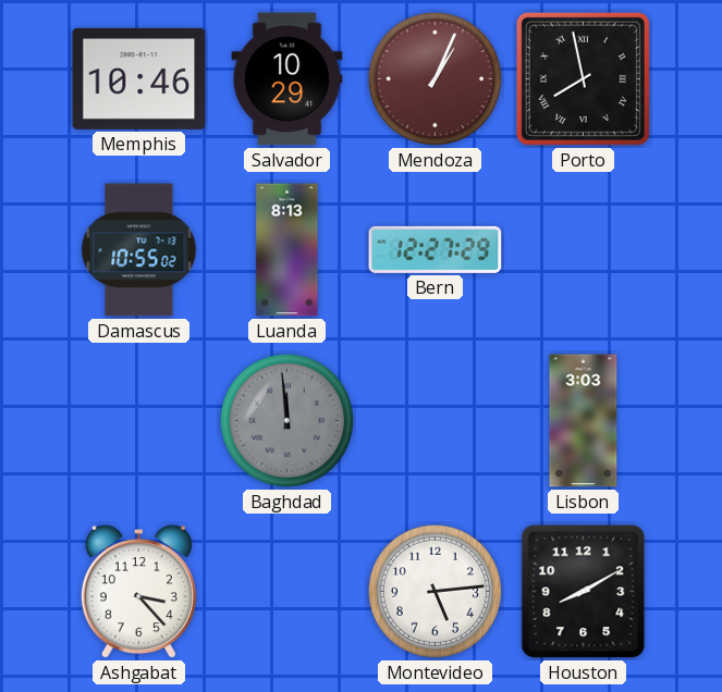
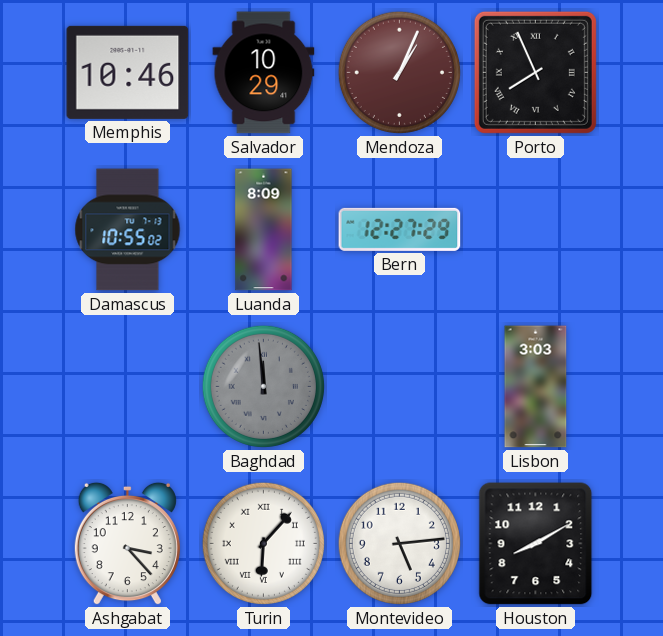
Porto: 7:58 -> 7:56 (535, 72)
Luanda: 8:13 -> 8:09 (264, 230)
Turin: none -> 6:07 (263, 543)
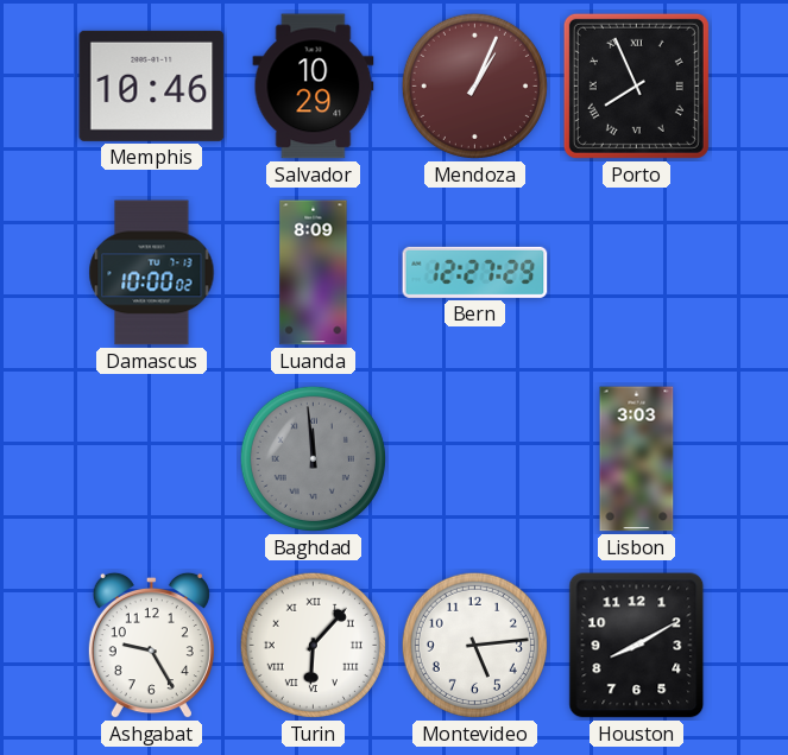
Damascus: 10:55 -> 10:00 (152, 273)
Ashgabat: 3:23 -> 9:25 (151, 646)
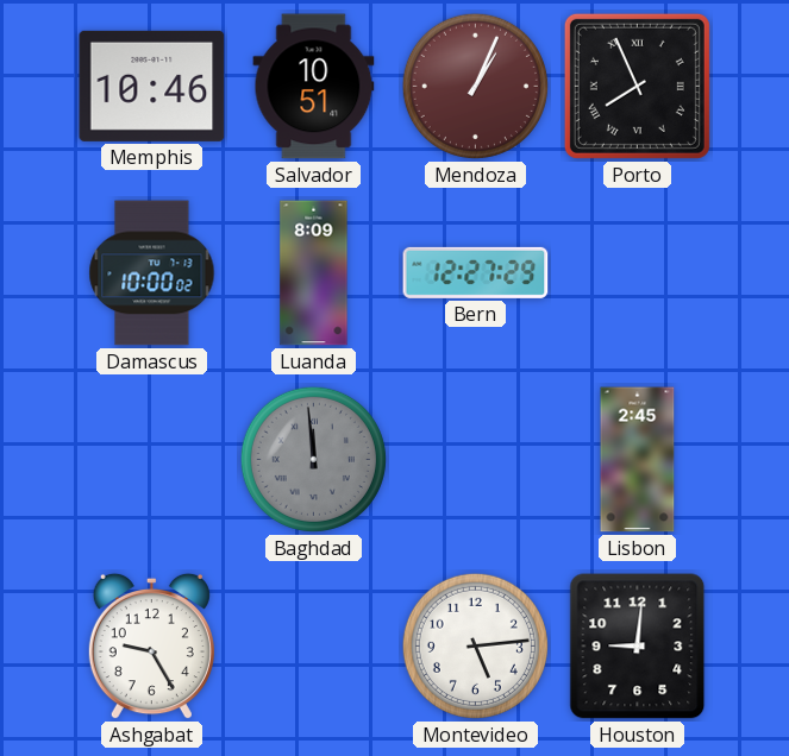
Salvador: 10:29 -> 10:51 (314, 87)
Lisbon: 3:03 -> 2:45 (638, 460)
Turin: 6:07 -> none (313, 645)
Houston: 8:10 -> 9:01 (638, 647)
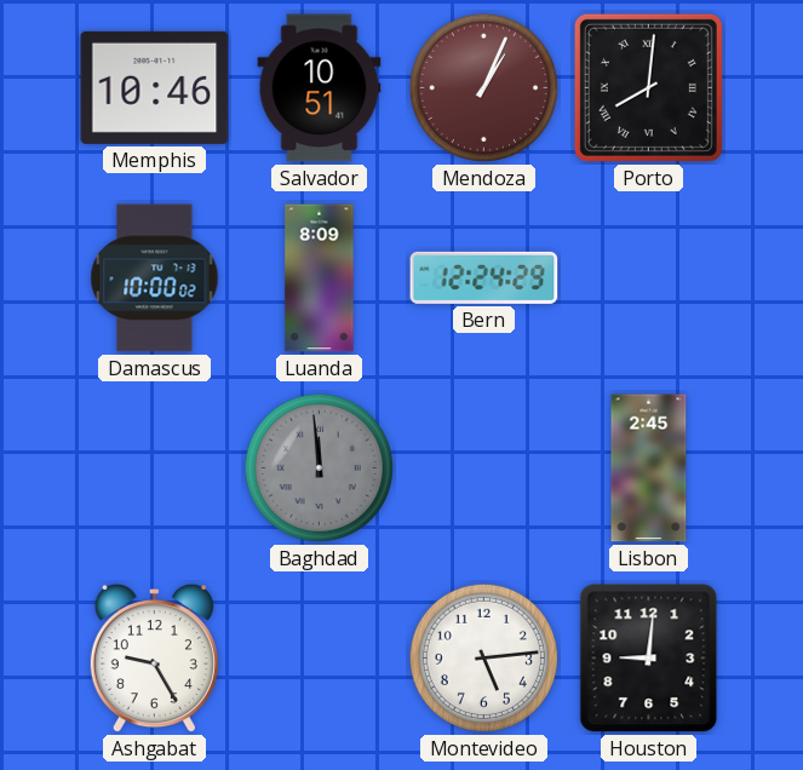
Porto: 7:56 -> 8:01 (648, 87)
Bern: 12:27 -> 12:24 (484, 277)
